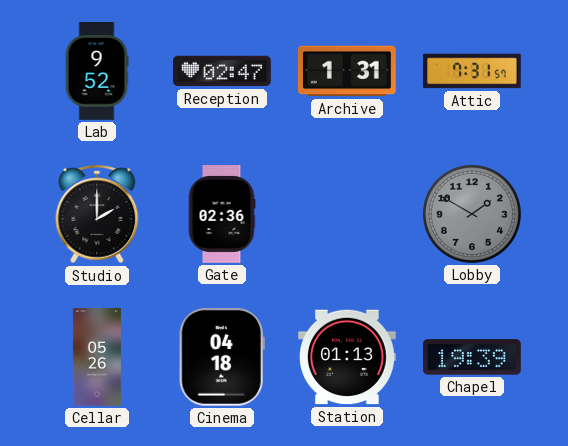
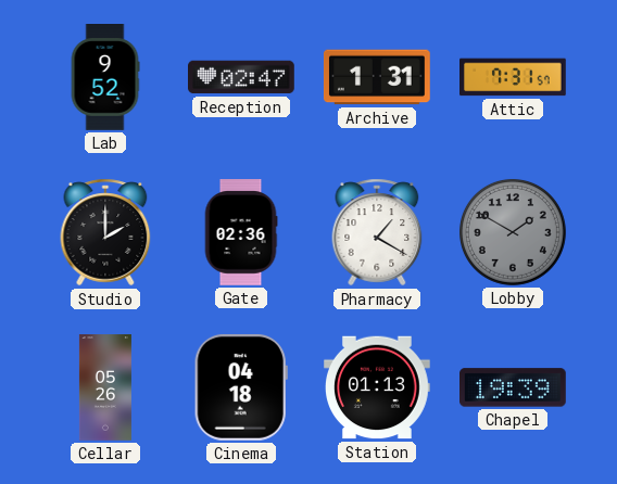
Pharmacy: none -> 1:20 (377, 232)
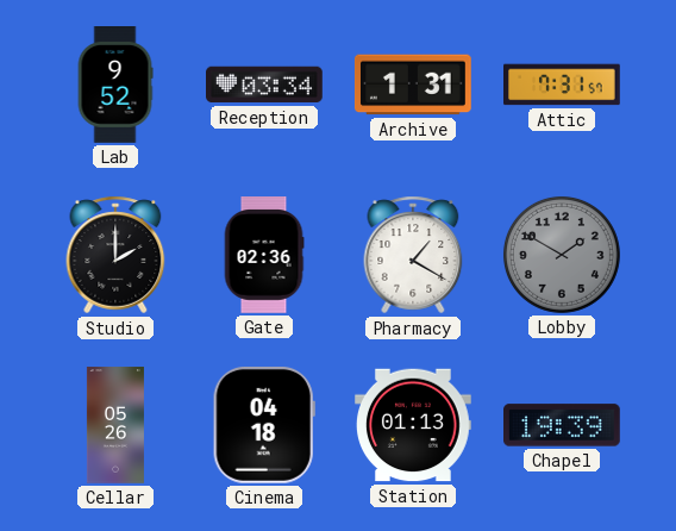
Reception: 02:47 -> 03:34 (265, 85)
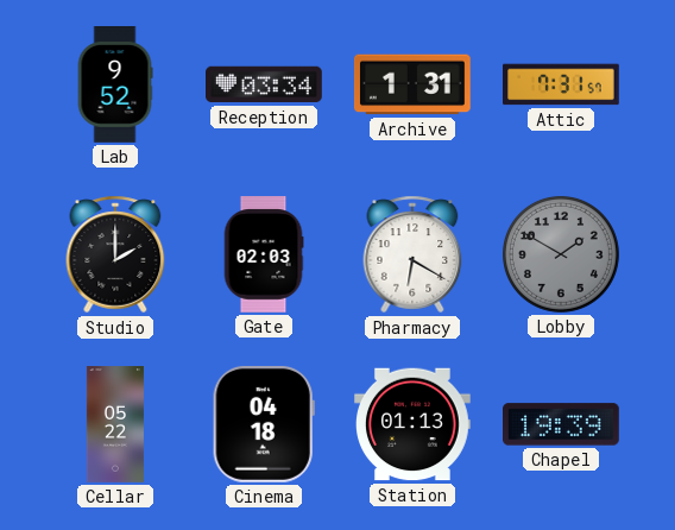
Gate: 02:36 -> 02:03 (264, 255)
Pharmacy: 1:20 -> 6:20 (412, 254)
Cellar: 05:26 -> 05:22 (115, 424)
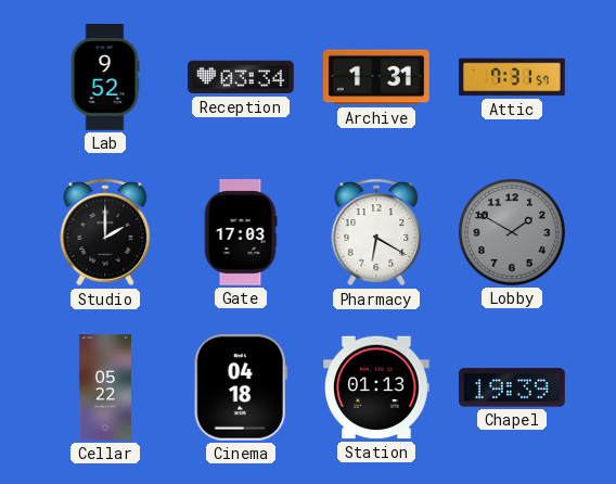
Gate: 02:03 -> 17:03 (241, 233)
